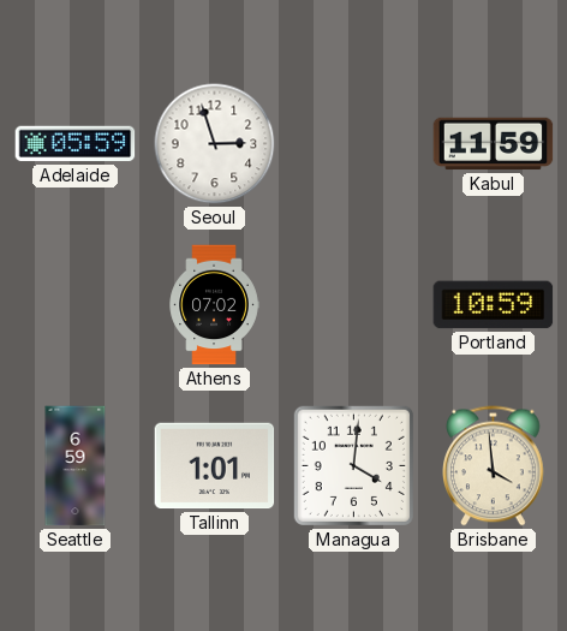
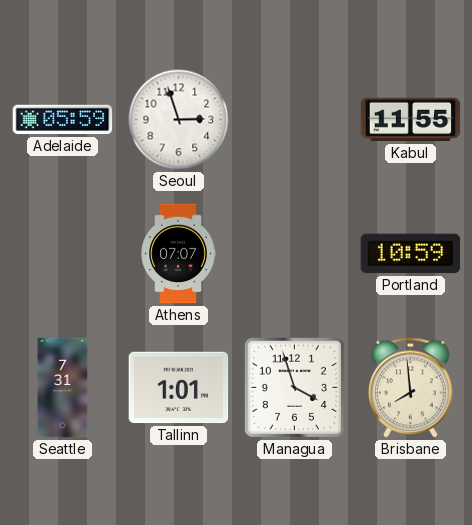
Kabul: 11:59 -> 11:55 (411, 120)
Athens: 07:02 -> 07:07 (178, 254)
Seattle: 6:59 -> 7:31 (63, 388)
Managua: 4:01 -> 3:57 (294, 387)
Brisbane: 3:59 -> 7:59 (411, 388)
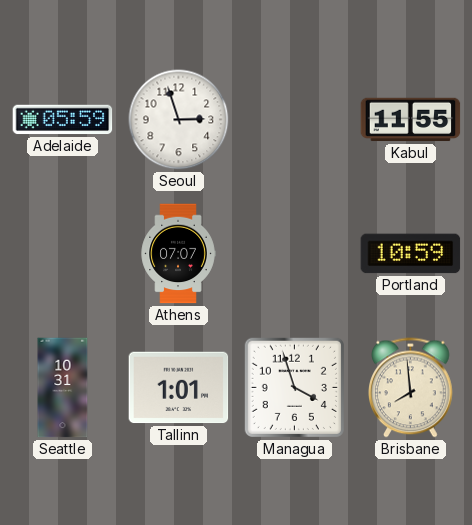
Seattle: 7:31 -> 10:31 (63, 388)
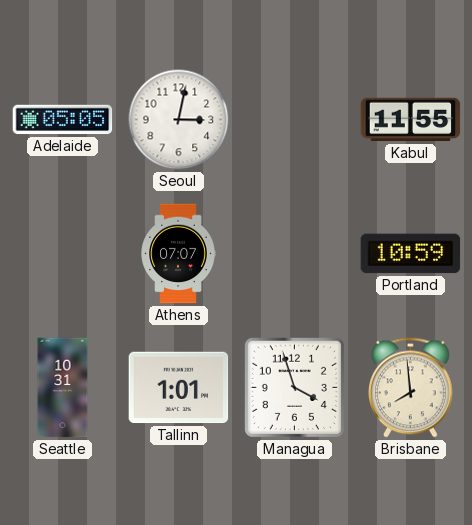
Adelaide: 05:59 -> 05:05 (63, 120)
Seoul: 2:57 -> 3:02 (179, 120)
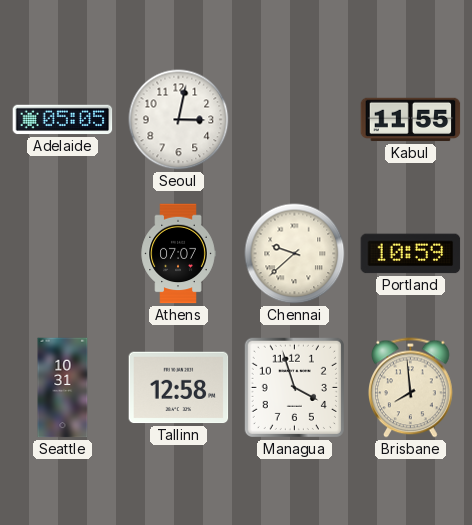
Chennai: none -> 9:38 (295, 254)
Tallinn: 1:01 -> 12:58 (179, 388)
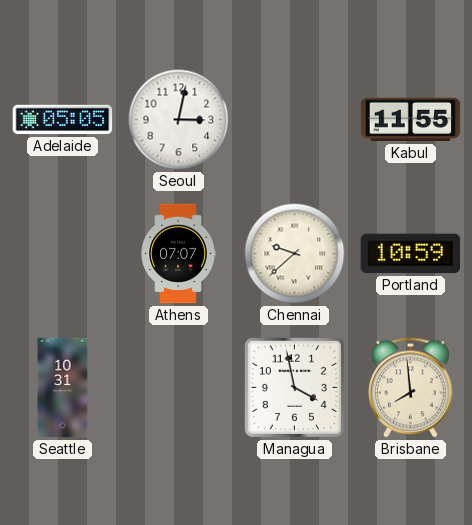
Tallinn: 12:58 -> none (179, 388)
Managua: 3:57 -> 3:58 (294, 387)
